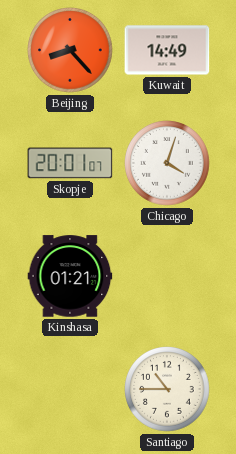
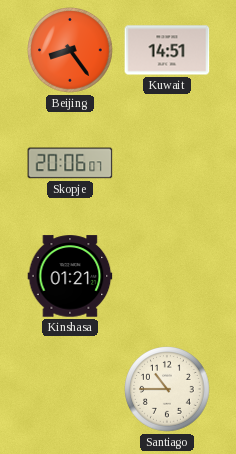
Beijing: 8:23 -> 8:24 (71, 51)
Kuwait: 14:49 -> 14:51 (167, 50)
Skopje: 20:01 -> 20:06 (70, 163)
Chicago: 4:03 -> none (168, 164)
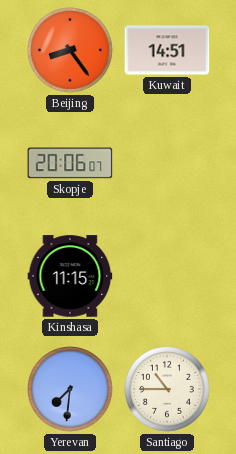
Kinshasa: 01:21 -> 11:15 (70, 276)
Yerevan: none -> 7:31 (71, 390)
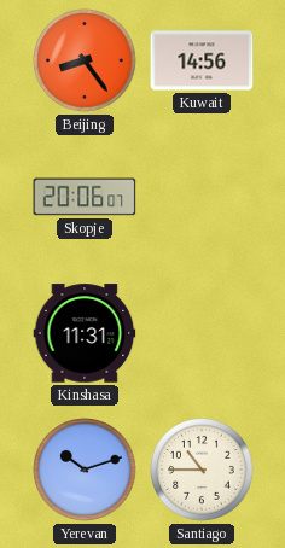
Kuwait: 14:51 -> 14:56 (202, 60)
Kinshasa: 11:15 -> 11:31 (85, 333)
Yerevan: 7:31 -> 10:12 (86, 471)
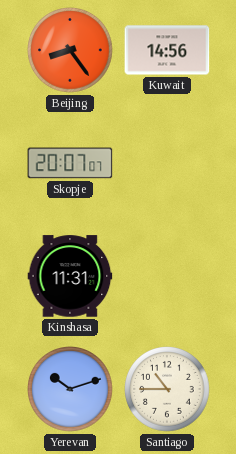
Skopje: 20:06 -> 20:07 (70, 163)
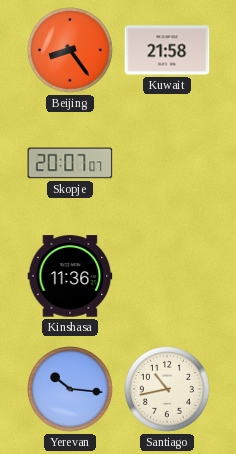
Kuwait: 14:56 -> 21:58 (167, 50)
Kinshasa: 11:31 -> 11:36 (70, 276)
Yerevan: 10:12 -> 10:16 (71, 390)
Santiago: 10:45 -> 10:43 (168, 390)
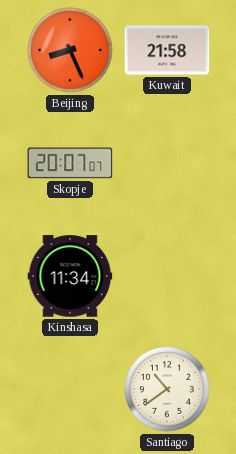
Beijing: 8:24 -> 8:26 (71, 51)
Kinshasa: 11:36 -> 11:34 (70, 276)
Yerevan: 10:16 -> none (71, 390)
Santiago: 10:43 -> 10:39 (168, 390)
